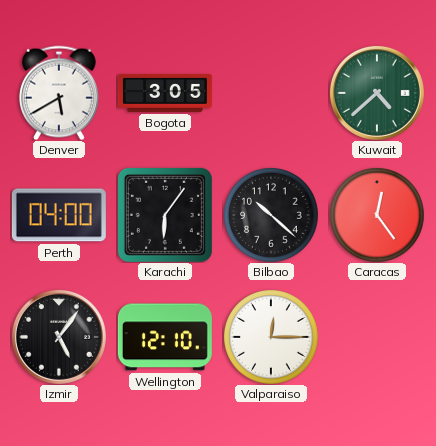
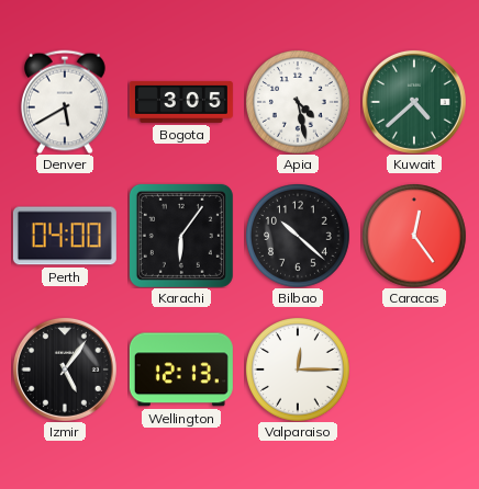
Apia: none -> 4:28 (298, 102)
Wellington: 12:10 -> 12:13 (181, 369)
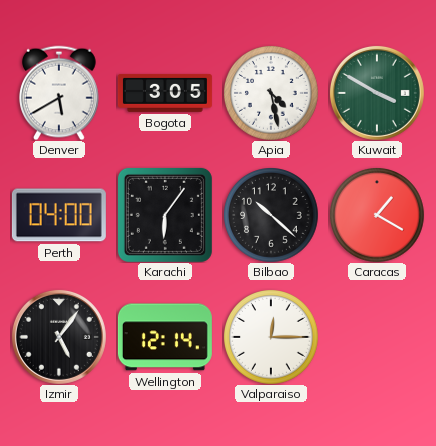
Kuwait: 4:38 -> 3:50 (377, 93)
Caracas: 12:24 -> 1:20 (377, 215)
Wellington: 12:13 -> 12:14 (165, 337)
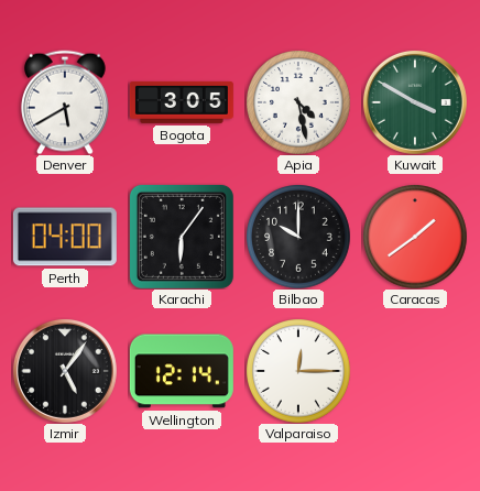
Bilbao: 10:22 -> 10:00 (298, 237)
Caracas: 1:20 -> 1:39 (415, 237)
